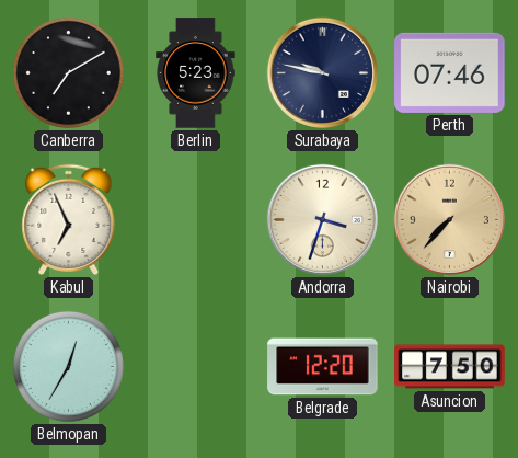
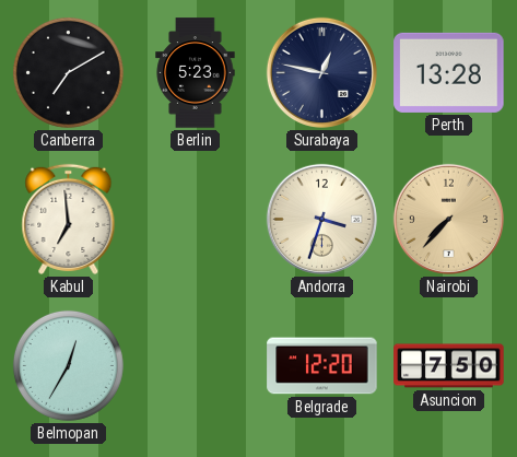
Surabaya: 9:47 -> 12:47 (321, 72)
Perth: 07:46 -> 13:28 (449, 72)
Kabul: 6:56 -> 6:59 (69, 219)
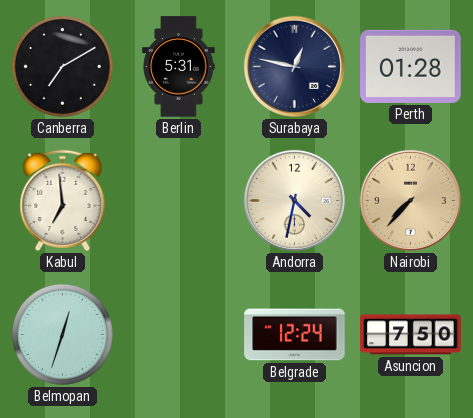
Berlin: 5:23 -> 5:31 (179, 67)
Perth: 13:28 -> 01:28 (411, 66)
Andorra: 3:33 -> 4:32 (294, 200)
Belmopan: 12:35 -> 12:33 (62, 334)
Belgrade: 12:20 -> 12:24 (295, 335)
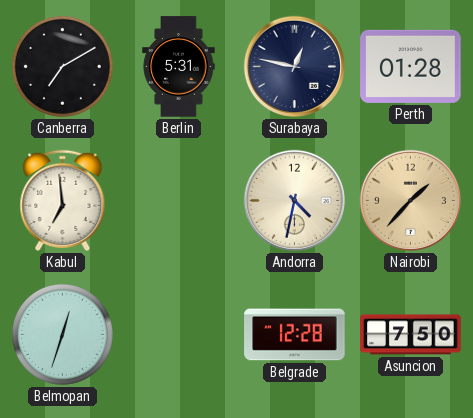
Nairobi: 7:37 -> 1:37 (410, 200)
Belgrade: 12:24 -> 12:28 (295, 335)
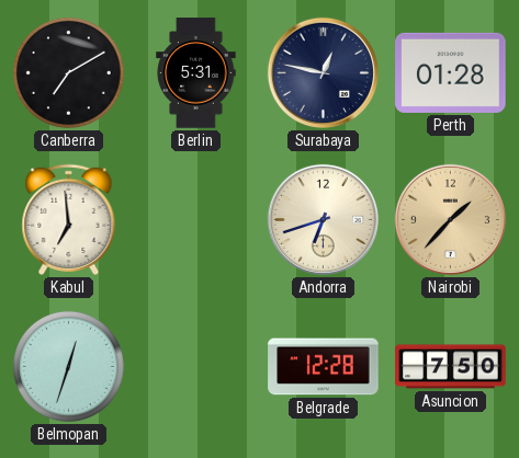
Andorra: 4:32 -> 6:42 (323, 219)
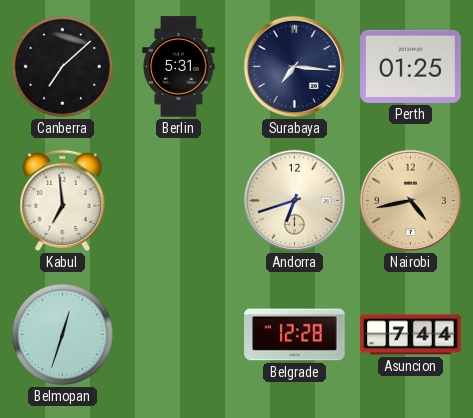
Canberra: 7:10 -> 7:08 (62, 66)
Surabaya: 12:47 -> 7:16 (294, 66)
Perth: 01:28 -> 01:25 (411, 66)
Nairobi: 1:37 -> 4:43 (410, 200)
Asuncion: 7:50 -> 7:44 (411, 335)
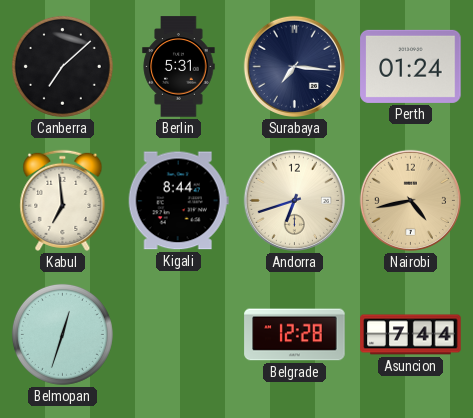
Perth: 01:25 -> 01:24 (411, 66)
Kigali: none -> 8:44 (178, 201)
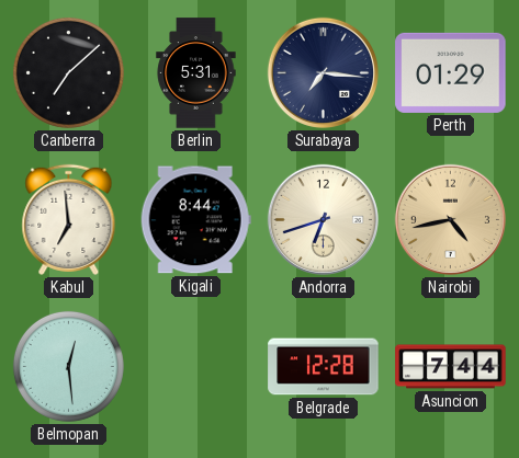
Perth: 01:24 -> 01:29 (451, 72)
Belmopan: 12:33 -> 12:29 (68, 366)
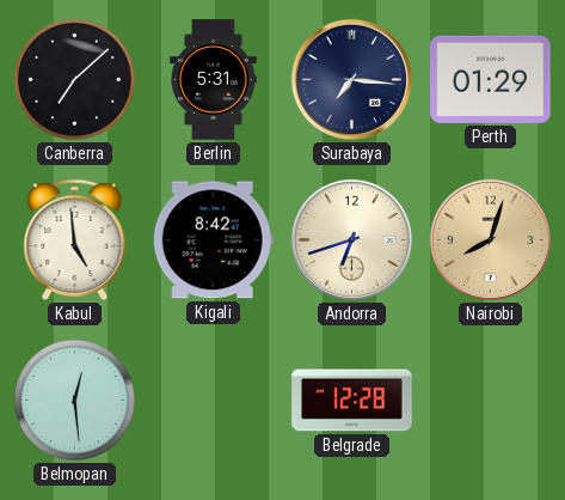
Kabul: 6:59 -> 4:59 (75, 239)
Kigali: 8:44 -> 8:42 (213, 240)
Nairobi: 4:43 -> 8:03 (490, 239)
Asuncion: 7:44 -> none (451, 367)
